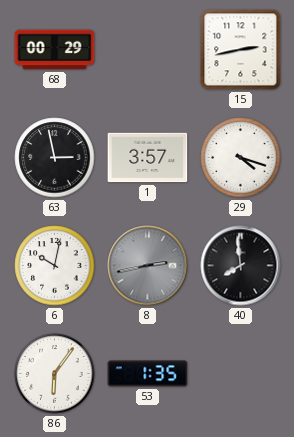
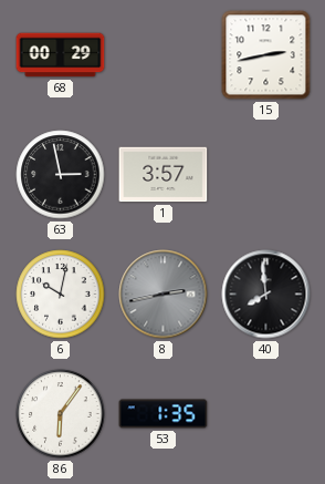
29: 4:18 -> none (241, 158)
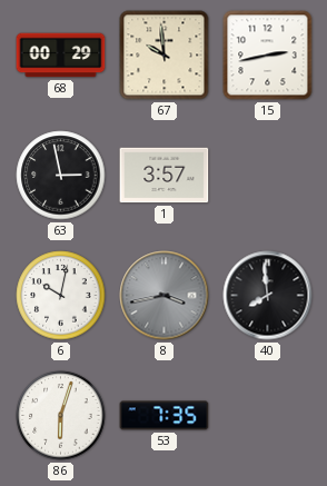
67: none -> 9:59 (165, 56)
8: 2:43 -> 3:43 (165, 296)
86: 6:06 -> 6:03 (61, 416)
53: 1:35 -> 7:35 (165, 416)
